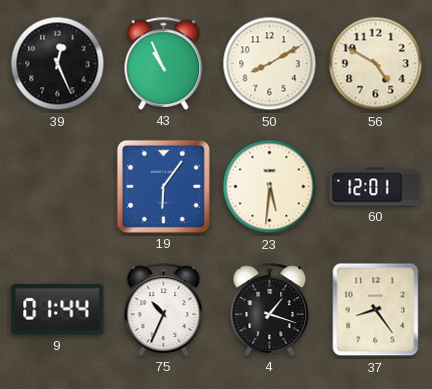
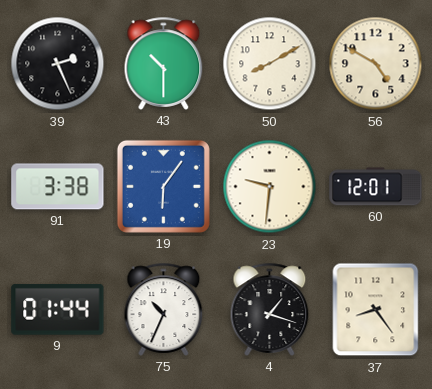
39: 12:26 -> 2:26 (58, 64)
43: 10:56 -> 10:30 (164, 63)
91: none -> 3:38 (58, 187)
23: 5:31 -> 9:31 (270, 187)
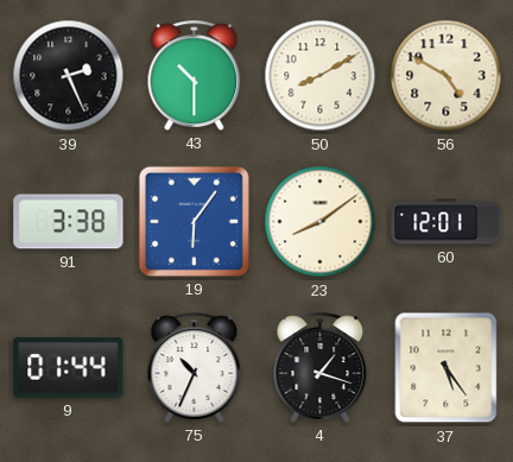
23: 9:31 -> 8:09 (321, 222)
37: 8:24 -> 5:24 (446, 368)
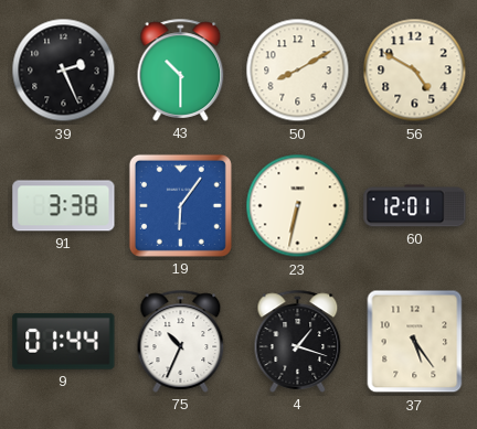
23: 8:09 -> 6:32 (298, 206)
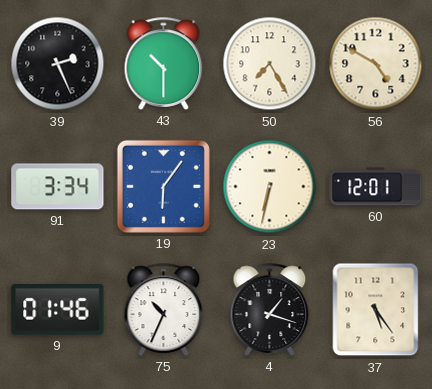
50: 8:10 -> 7:25 (270, 64)
91: 3:38 -> 3:34 (58, 187)
9: 01:44 -> 01:46 (58, 310)
